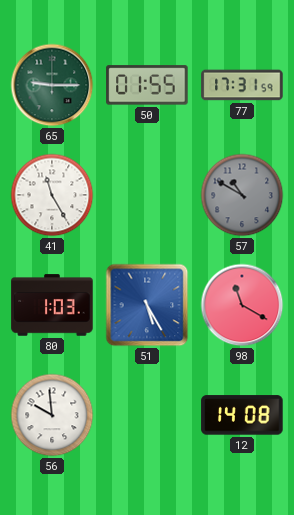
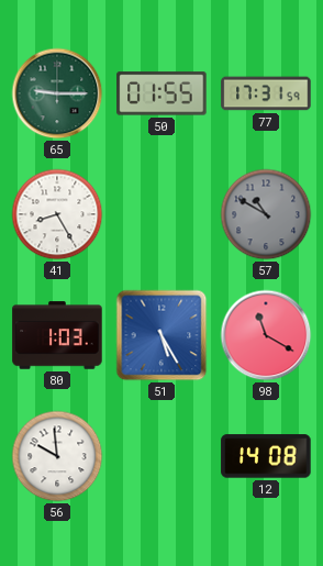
41: 11:25 -> 8:25 (57, 214)
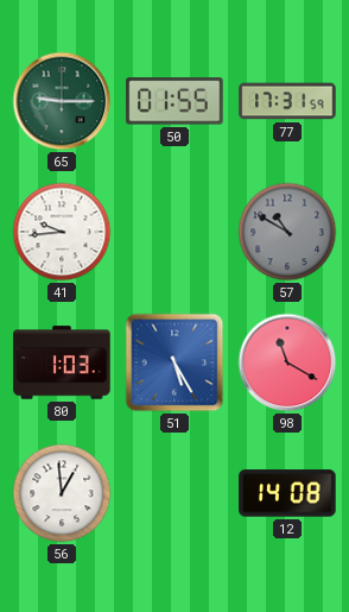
41: 8:25 -> 9:44 (62, 232)
56: 9:59 -> 12:59 (62, 493)
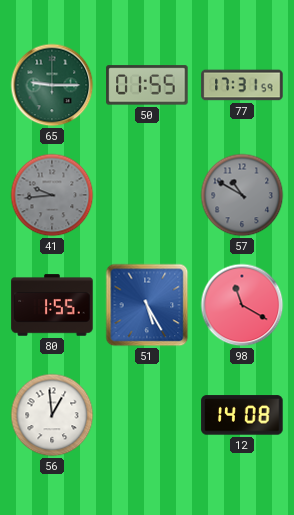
41 dial: white -> grey (52, 195)
80: 1:03 -> 1:55 (52, 305)
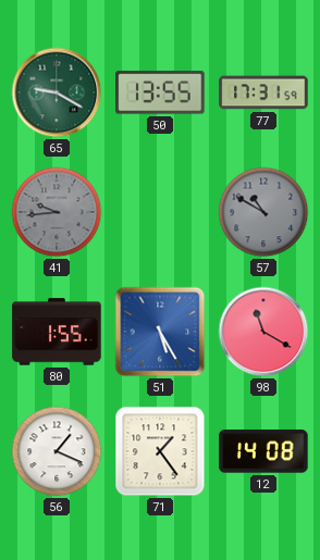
65: 9:15 -> 9:20 (57, 92)
50: 01:55 -> 13:55 (160, 92)
56: 12:59 -> 1:19 (57, 451)
71: none -> 1:24 (160, 451)
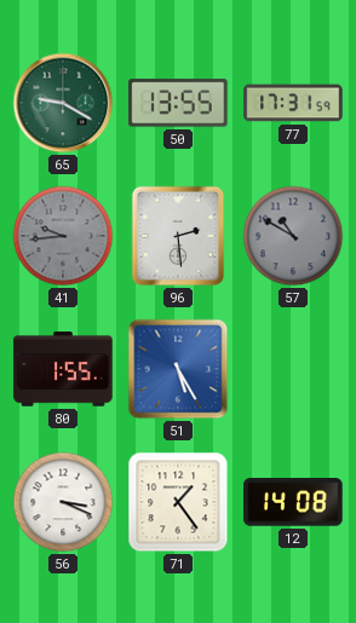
96: none -> 2:29 (178, 236)
98: 11:20 -> none (263, 332)
56: 1:19 -> 3:19 (63, 502)
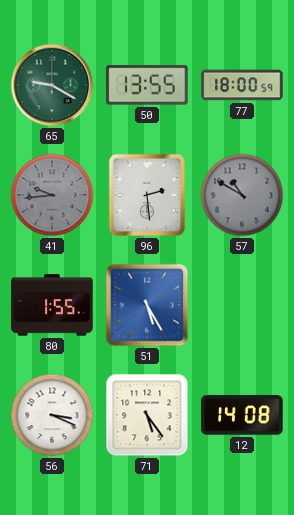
77: 17:31 -> 18:00 (242, 85)
71: 1:24 -> 5:24 (147, 415)
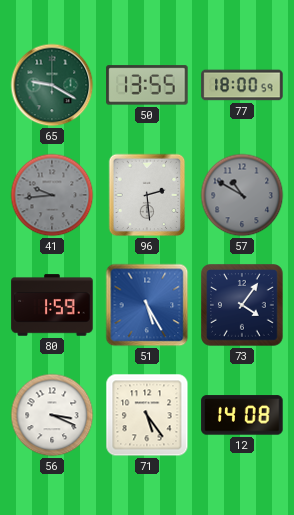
80: 1:55 -> 1:59 (52, 305)
73: none -> 4:06 (243, 306)
